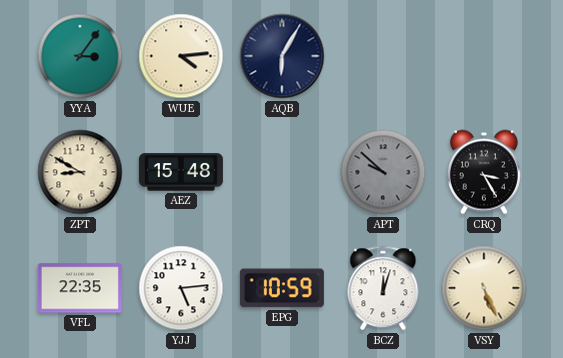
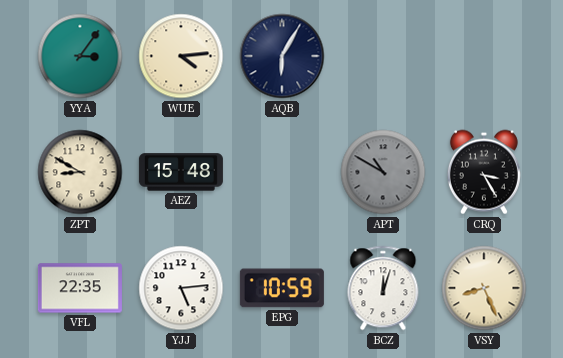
APT: 9:52 -> 10:50 (383, 172)
VSY: 5:26 -> 8:26 (484, 288)
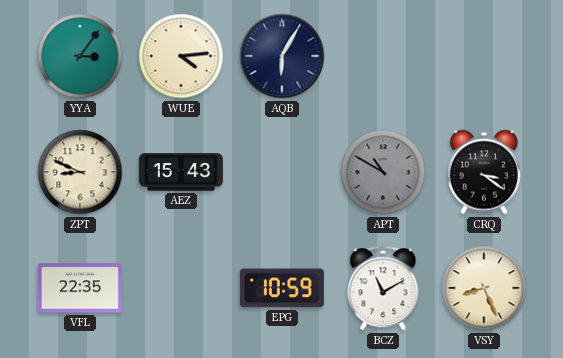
ZPT: 8:50 -> 8:49 (80, 172)
AEZ: 15:48 -> 15:43 (181, 172)
CRQ: 3:25 -> 3:21 (484, 172)
YJJ: 5:14 -> none (181, 288)
BCZ: 12:03 -> 11:10 (383, 288)
